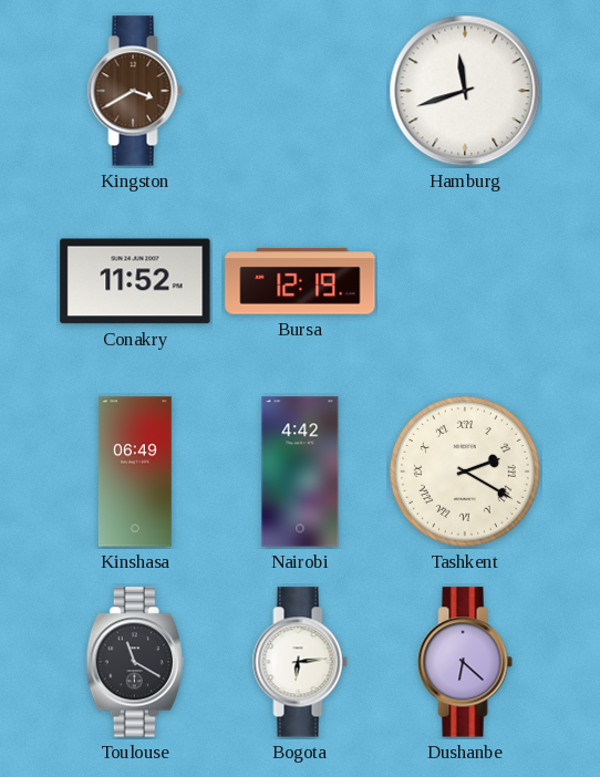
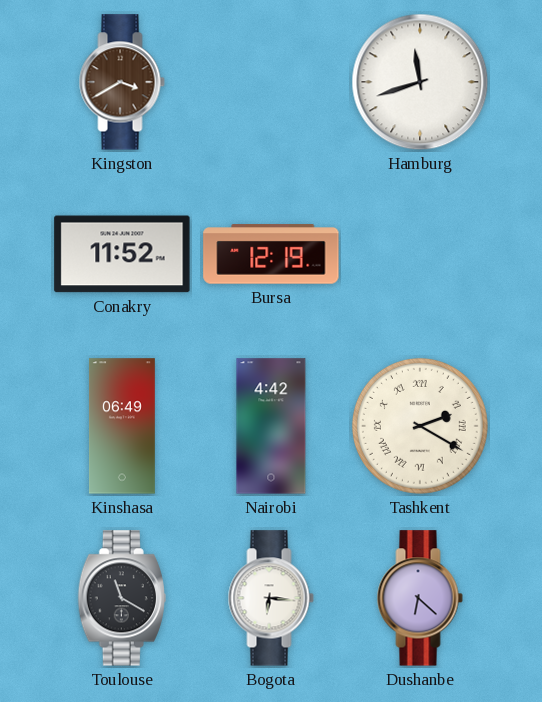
Bogota: 6:14 -> 6:16 (271, 598)
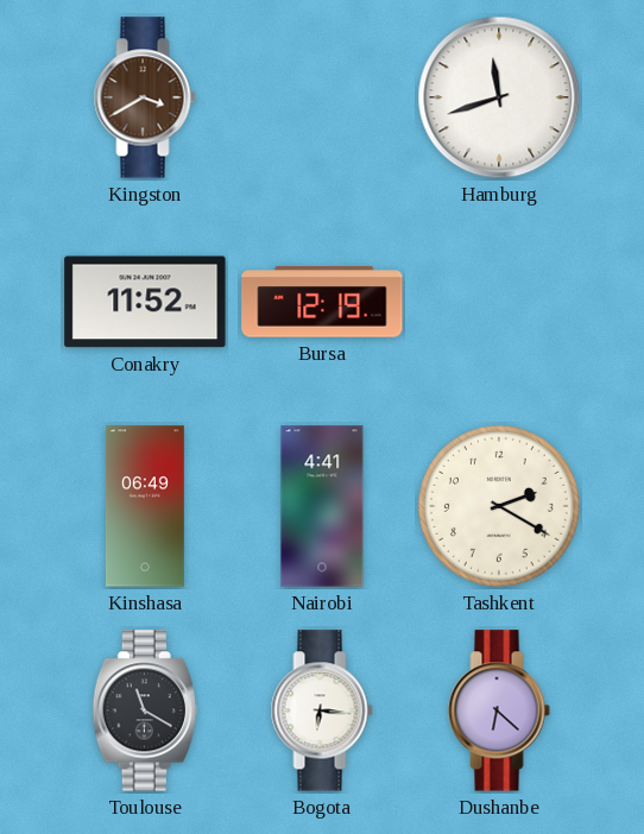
Nairobi: 4:42 -> 4:41 (322, 506)
Tashkent numerals: Roman -> Arabic (499, 506)
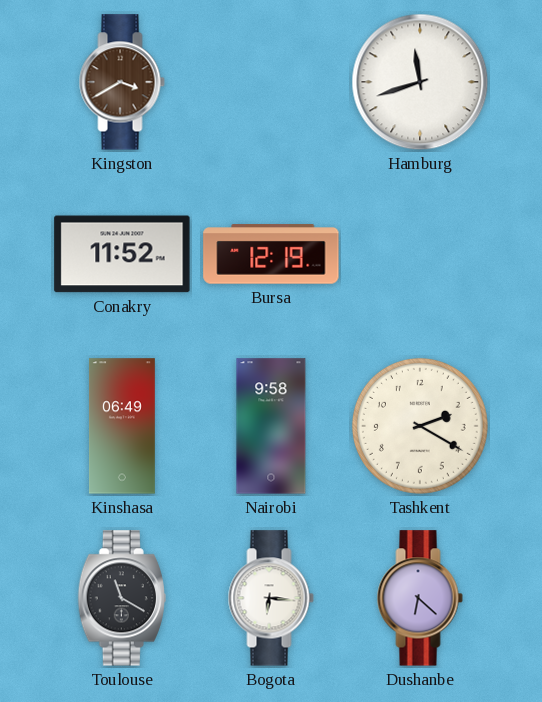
Nairobi: 4:41 -> 9:58 (271, 426)
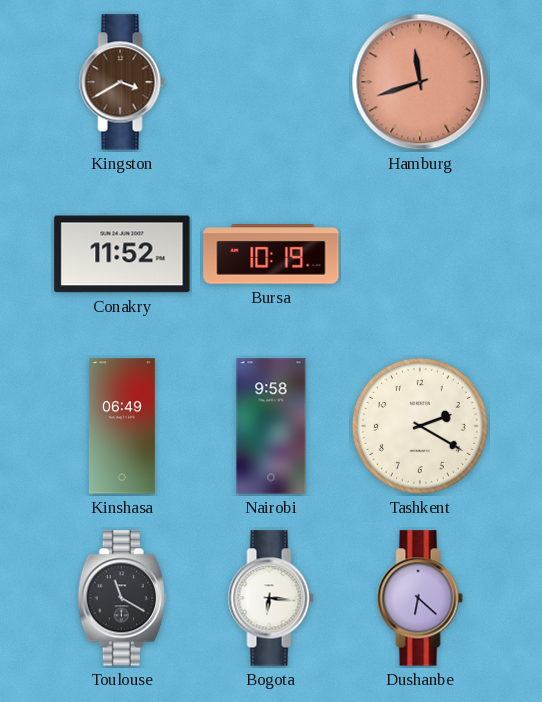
Hamburg dial: white -> salmon (420, 82)
Bursa: 12:19 -> 10:19 (271, 254)
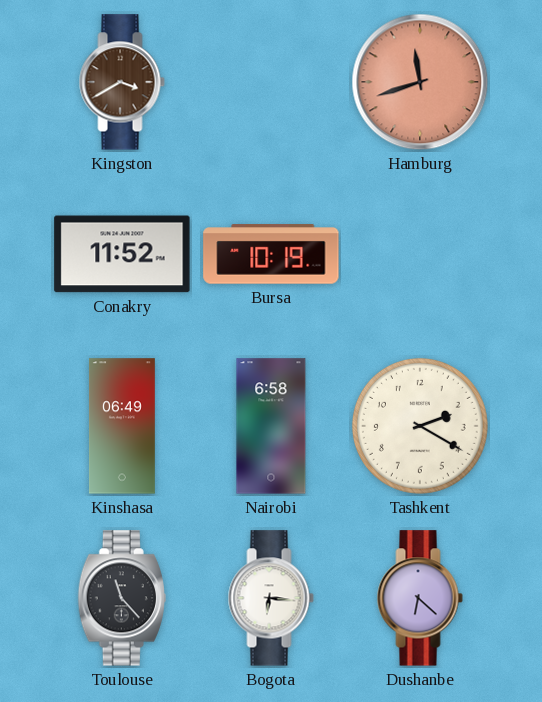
Nairobi: 9:58 -> 6:58 (271, 426)
Toulouse: 11:20 -> 11:23 (122, 598)
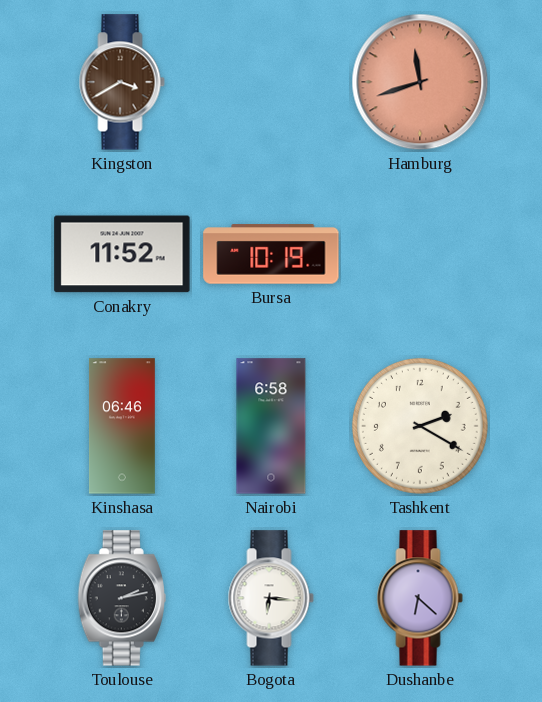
Kinshasa: 06:49 -> 06:46 (122, 426)
Toulouse: 11:23 -> 2:13 (122, 598)
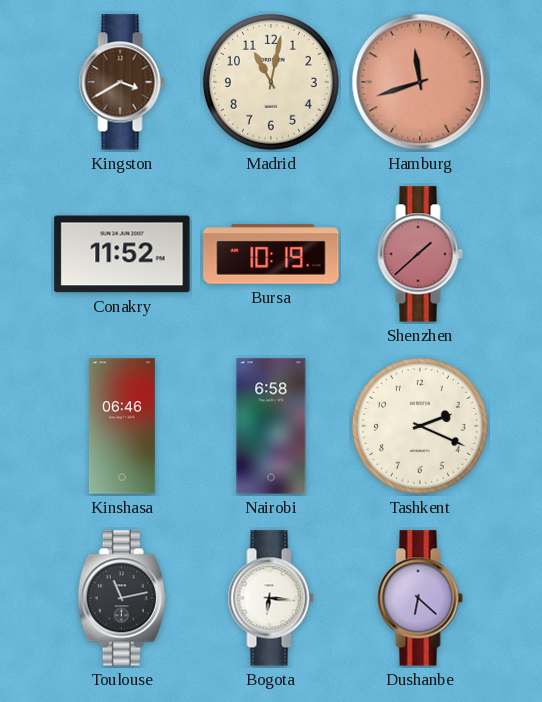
Madrid: none -> 11:02 (271, 82)
Shenzhen: none -> 1:38 (420, 254)
Tashkent: 2:20 -> 2:19 (420, 426)
Toulouse: 2:13 -> 11:13 (122, 598)
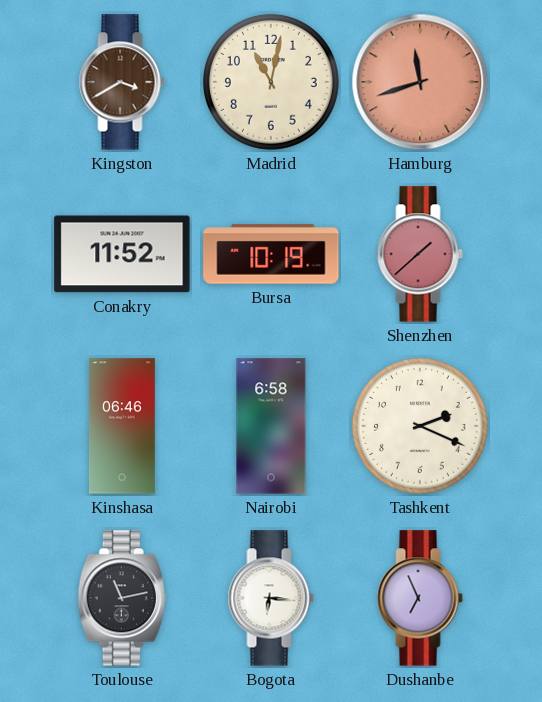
Dushanbe: 6:22 -> 6:56 (420, 598)
